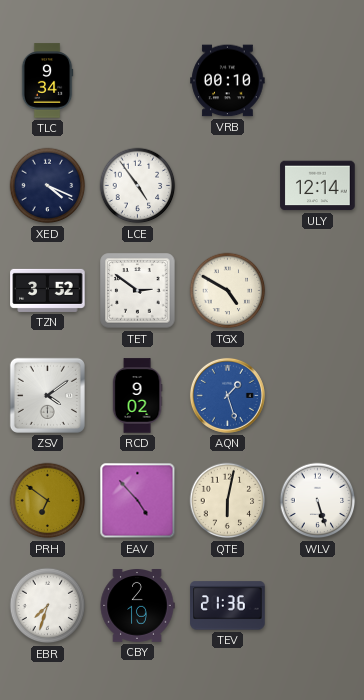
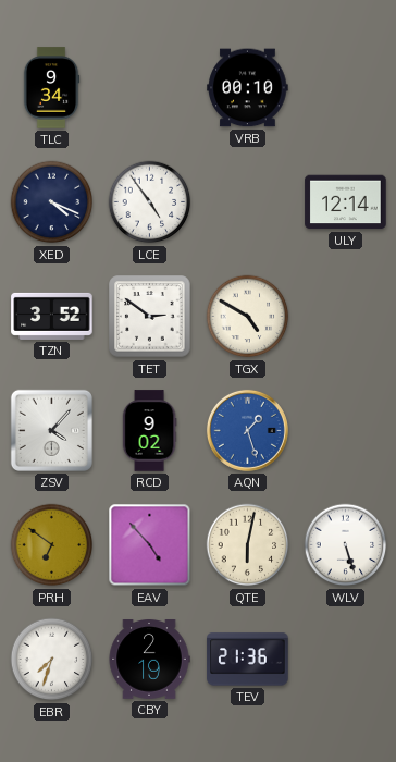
ZSV: 4:09 -> 4:07 (51, 430)
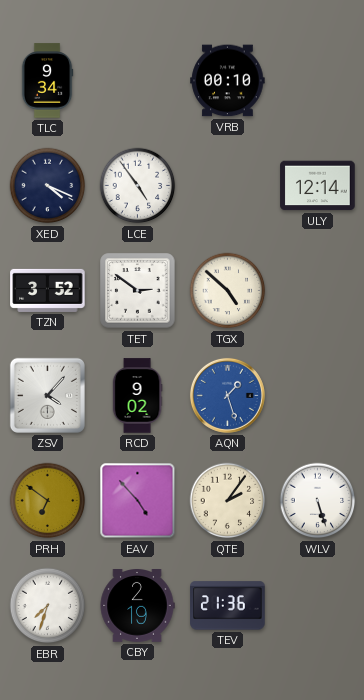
TGX: 4:50 -> 4:52 (228, 291)
QTE: 6:02 -> 2:06 (228, 501)
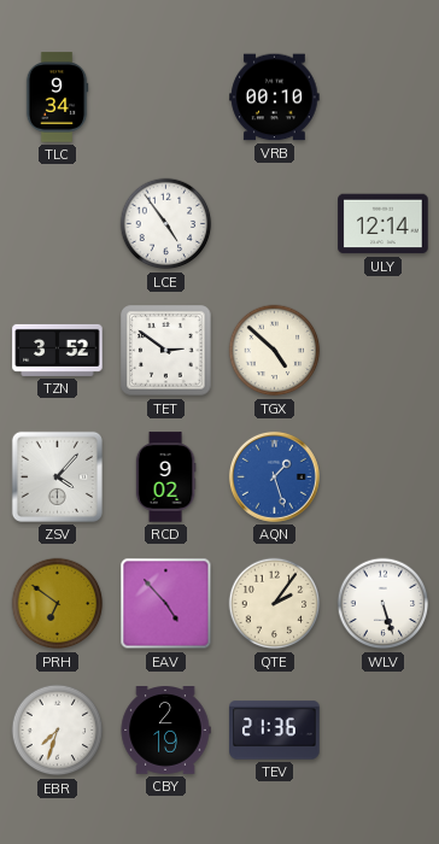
XED: 4:19 -> none (48, 186)
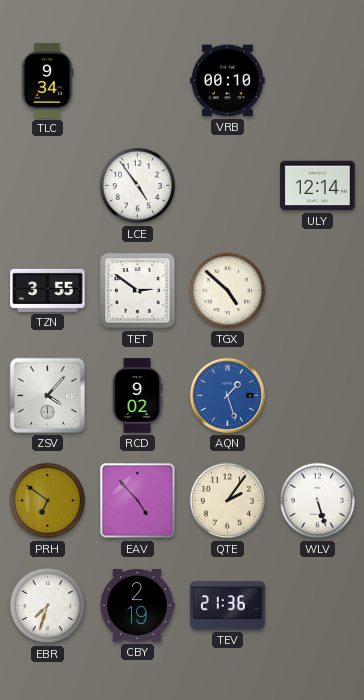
TZN: 3:52 -> 3:55 (48, 290)
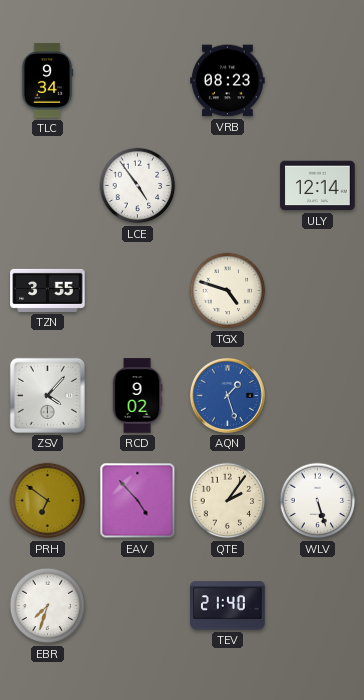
VRB: 00:10 -> 08:23 (228, 81)
TET: 2:51 -> none (138, 291)
TGX: 4:52 -> 4:48 (228, 291)
CBY: 2:19 -> none (137, 606)
TEV: 21:36 -> 21:40 (228, 606)
